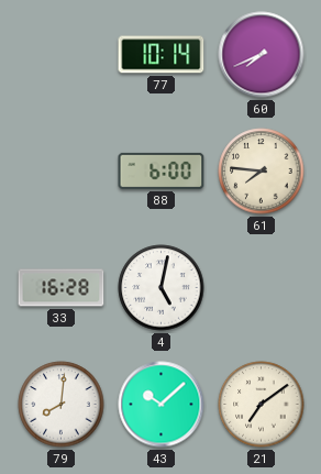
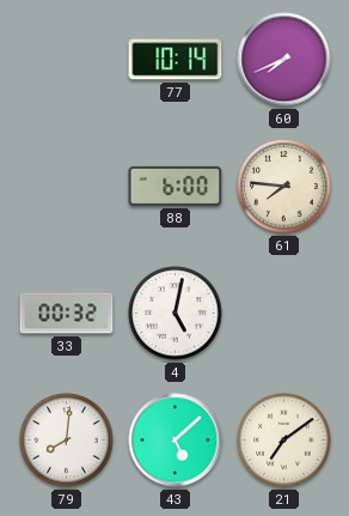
33: 16:28 -> 00:32 (67, 314)
43: 10:08 -> 5:08 (176, 441)
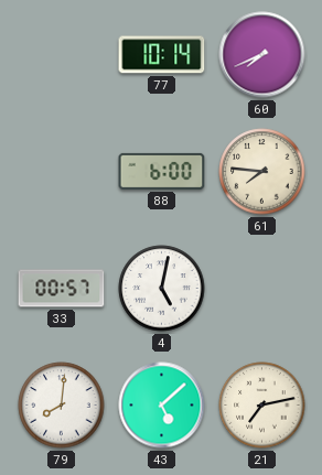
33: 00:32 -> 00:57 (62, 289)
21: 7:09 -> 7:13 (262, 406)
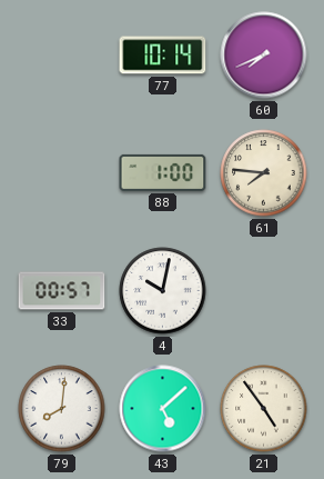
88: 6:00 -> 1:00 (163, 172)
4: 5:02 -> 10:02 (163, 291)
21: 7:13 -> 4:54 (264, 409)
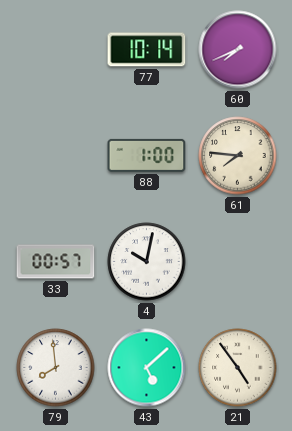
79: 8:01 -> 7:59 (56, 368)
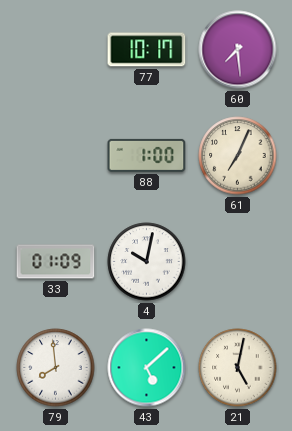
77: 10:14 -> 10:17 (147, 50)
60: 7:41 -> 7:29 (238, 50)
61: 7:46 -> 7:04 (238, 156)
33: 00:57 -> 01:09 (56, 262)
21: 4:54 -> 5:02 (238, 368)
